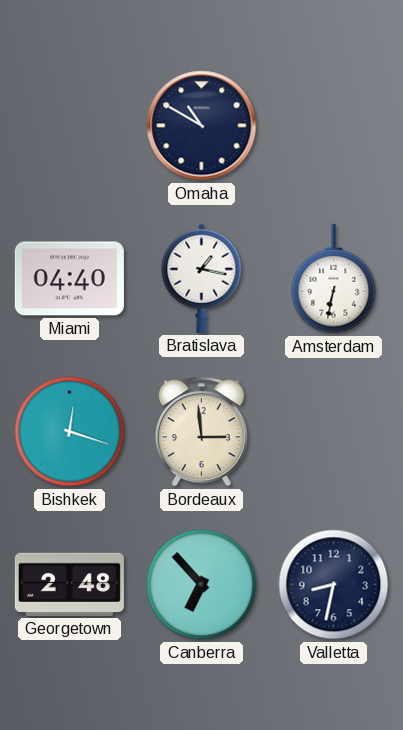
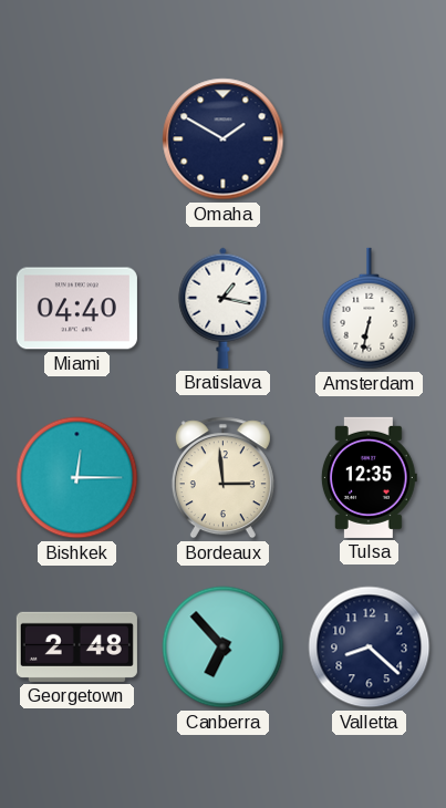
Omaha: 10:50 -> 1:50 (224, 139)
Bishkek: 12:18 -> 12:15 (77, 478)
Tulsa: none -> 12:35 (369, 477)
Valletta: 8:32 -> 8:22 (370, 648)
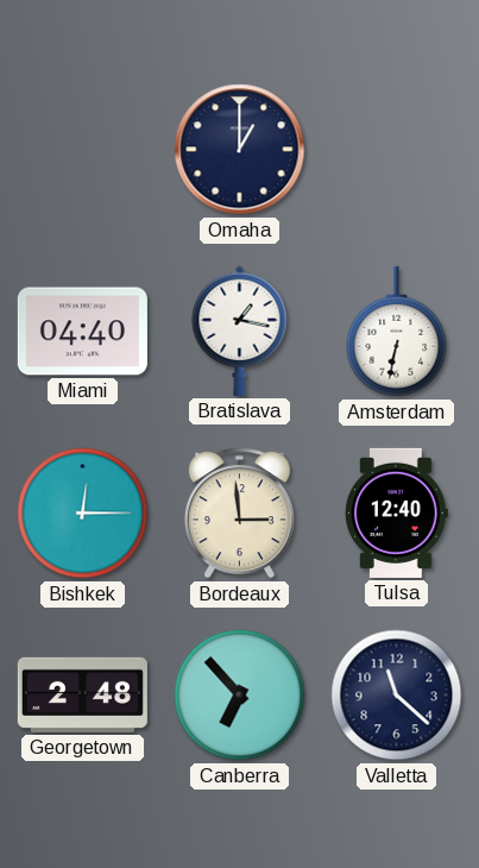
Omaha: 1:50 -> 1:00 (240, 150)
Tulsa: 12:35 -> 12:40 (396, 512)
Valletta: 8:22 -> 11:22 (397, 696)
